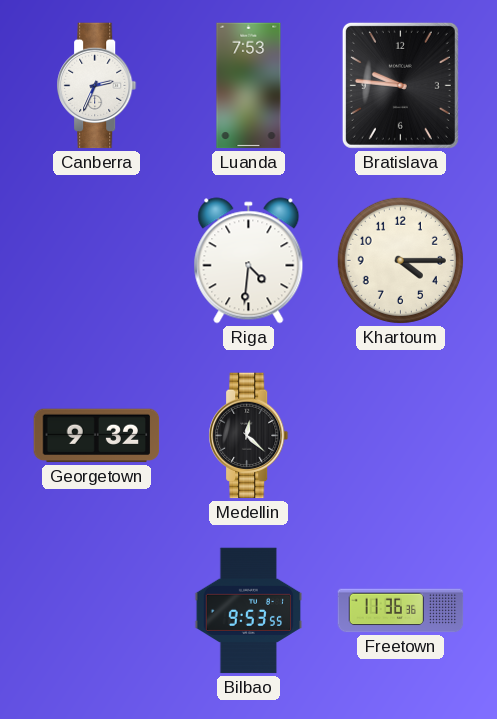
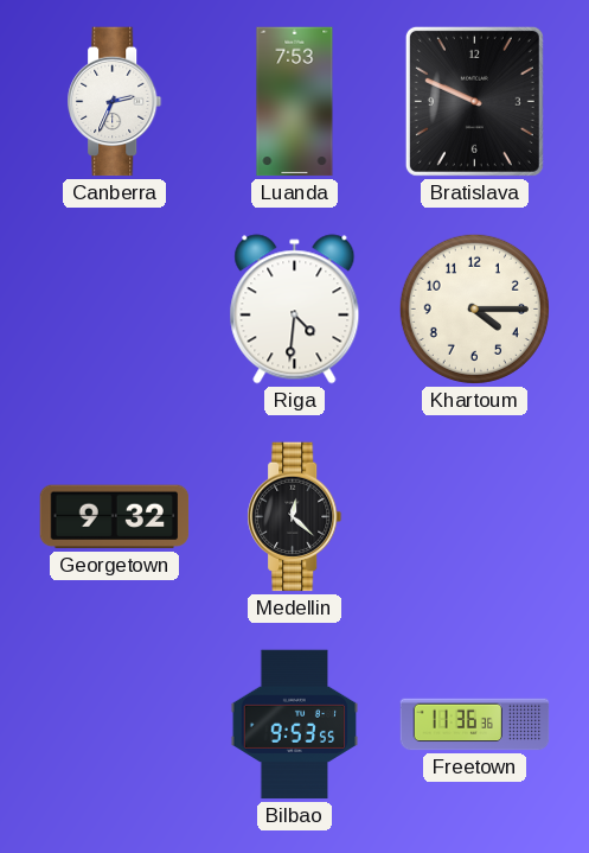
Bratislava: 9:46 -> 9:49 (474, 101)
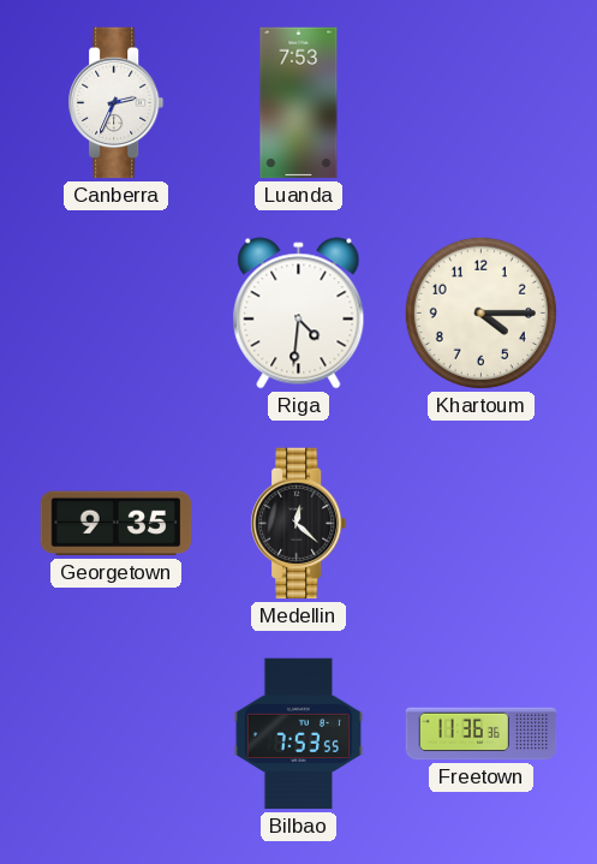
Bratislava: 9:49 -> none (474, 101)
Georgetown: 9:32 -> 9:35 (117, 524)
Bilbao: 9:53 -> 7:53 (299, 734)
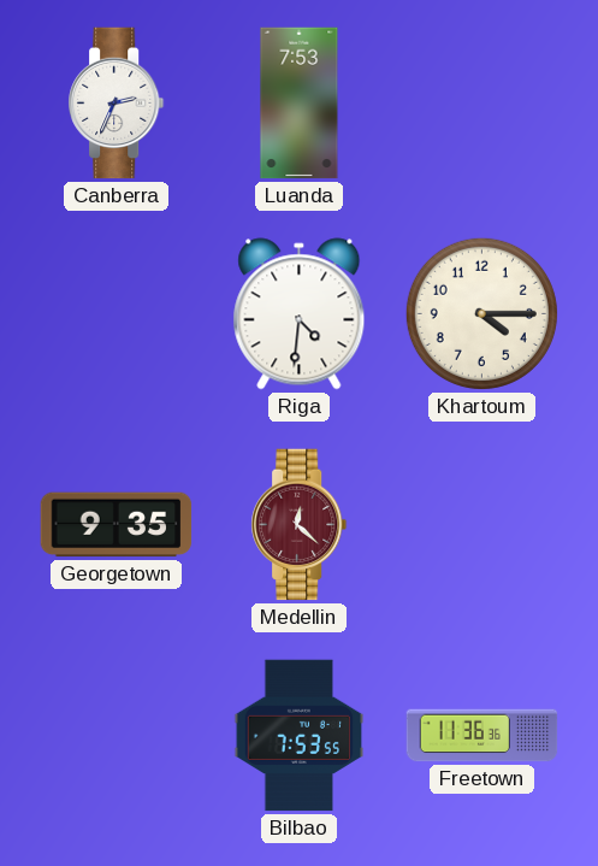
Medellin dial: black -> burgundy (300, 525)
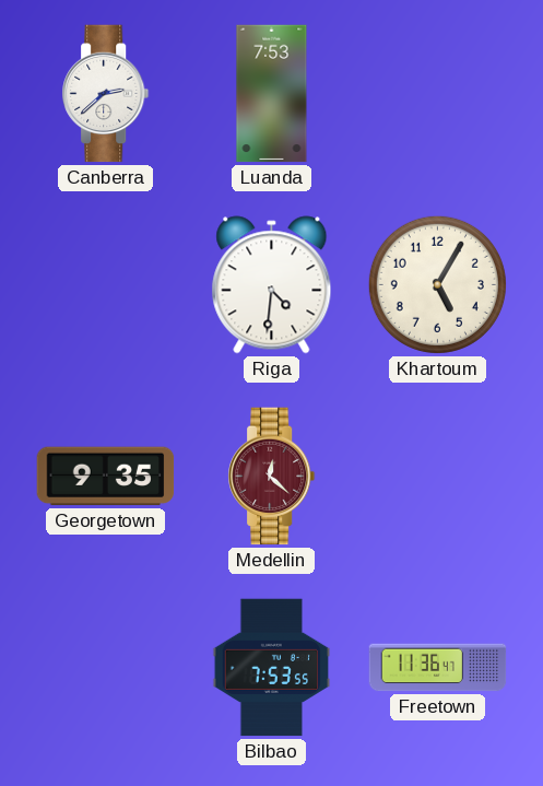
Canberra: 2:34 -> 2:38 (106, 94)
Khartoum: 4:15 -> 5:05 (437, 284)
Freetown: 11:36:36 -> 11:36:47 (438, 668)
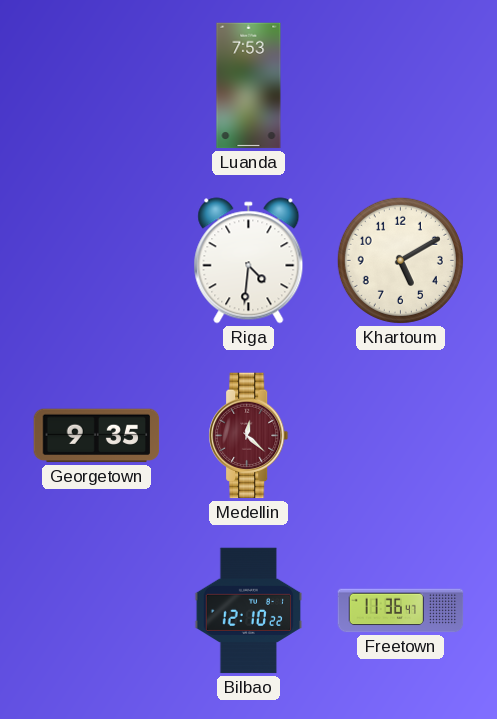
Canberra: 2:38 -> none (106, 94)
Khartoum: 5:05 -> 5:10 (400, 260)
Bilbao: 7:53 -> 12:10 (249, 611)
